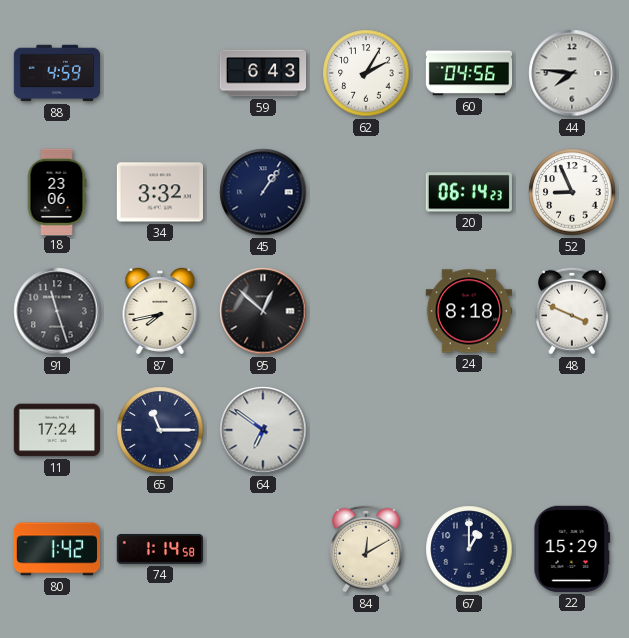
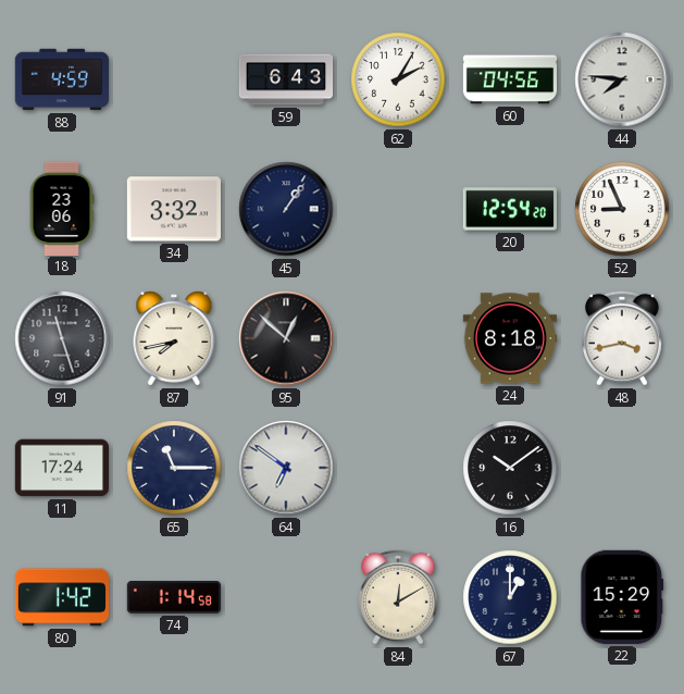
20: 06:14 -> 12:54 (510, 209)
48: 3:49 -> 3:43 (622, 338)
16: none -> 10:09 (510, 468)
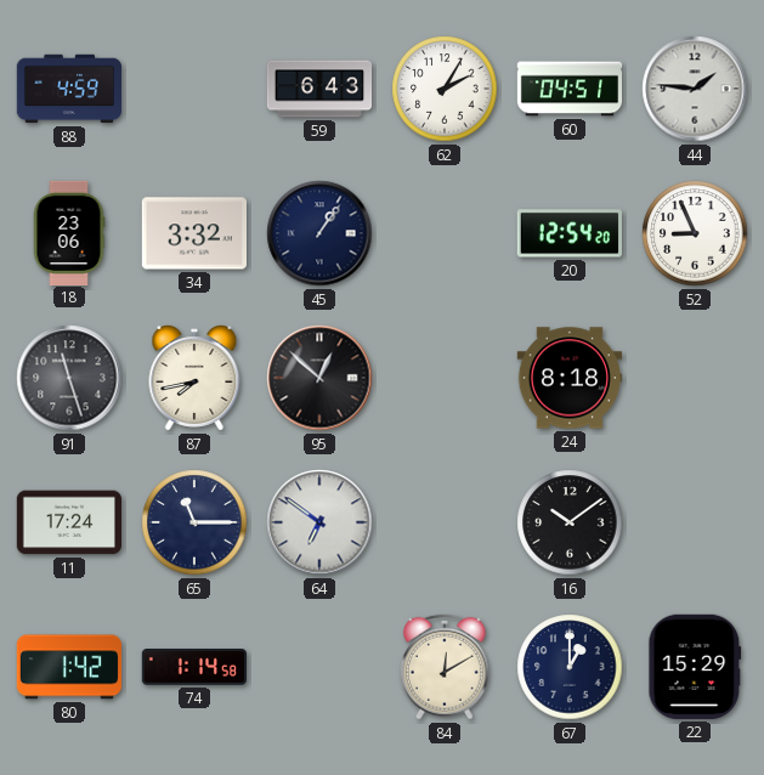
60: 04:56 -> 04:51 (570, 89)
44: 7:46 -> 1:46 (695, 89)
48: 3:43 -> none (622, 338)
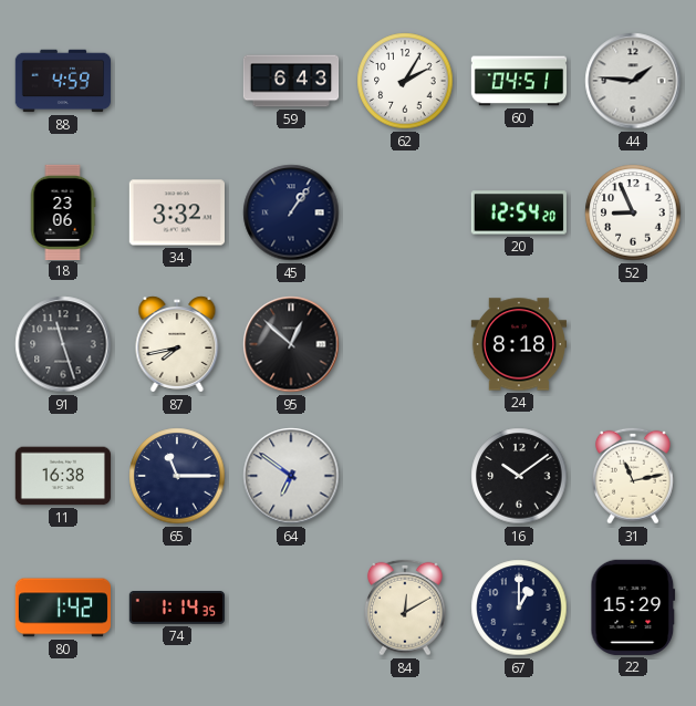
11: 17:24 -> 16:38 (62, 476)
31: none -> 11:13 (633, 476)
74: 1:14:58 -> 1:14:35 (176, 609)
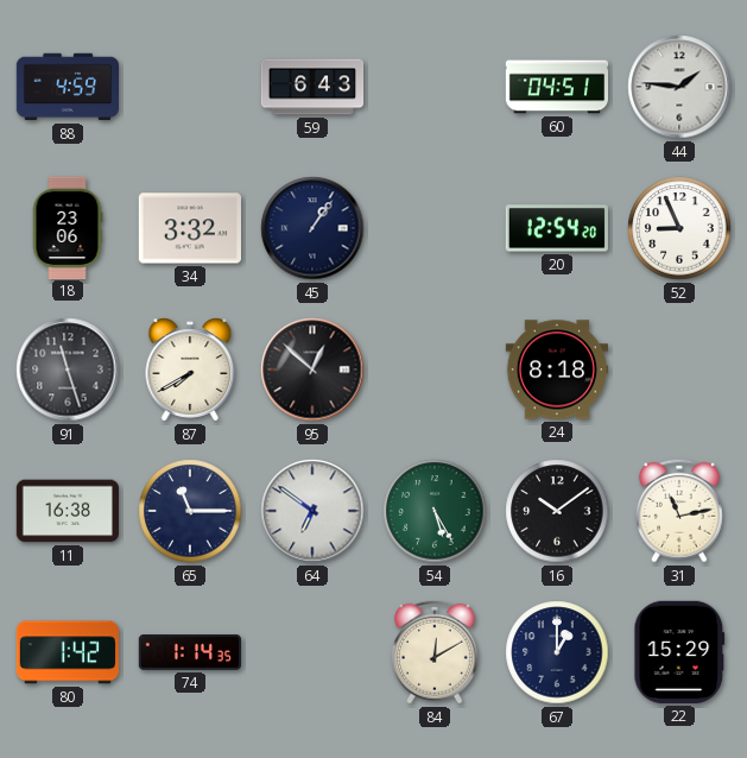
62: 2:05 -> none (405, 81)
87: 7:43 -> 7:40 (190, 369)
54: none -> 5:25 (435, 511)
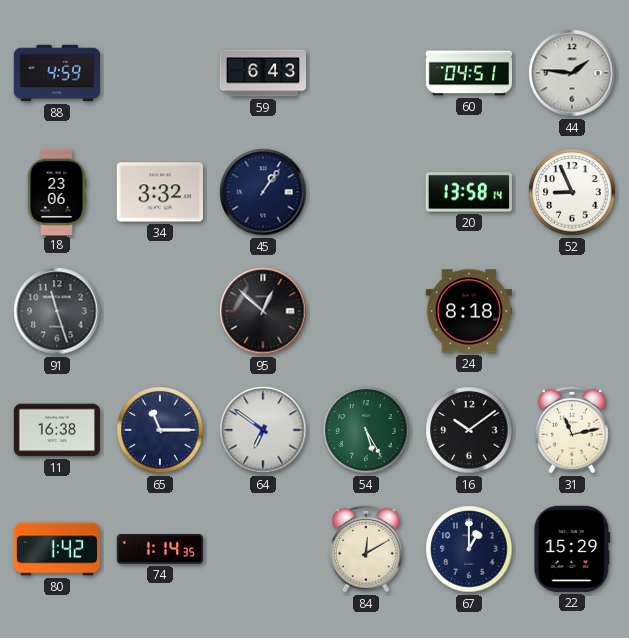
20: 12:54 -> 13:58 (469, 192)
87: 7:40 -> none (190, 369)
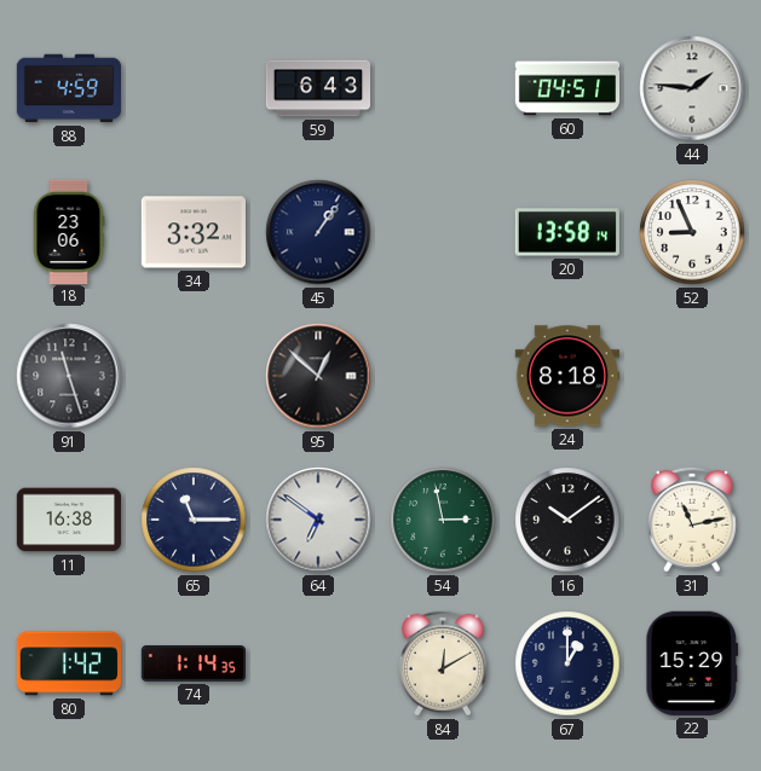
54: 5:25 -> 2:58 (443, 520)
